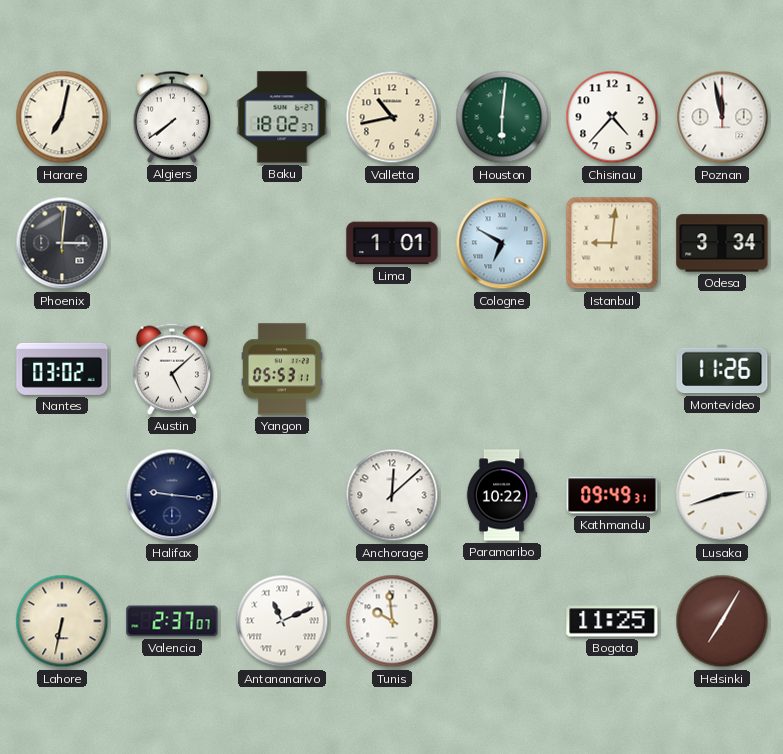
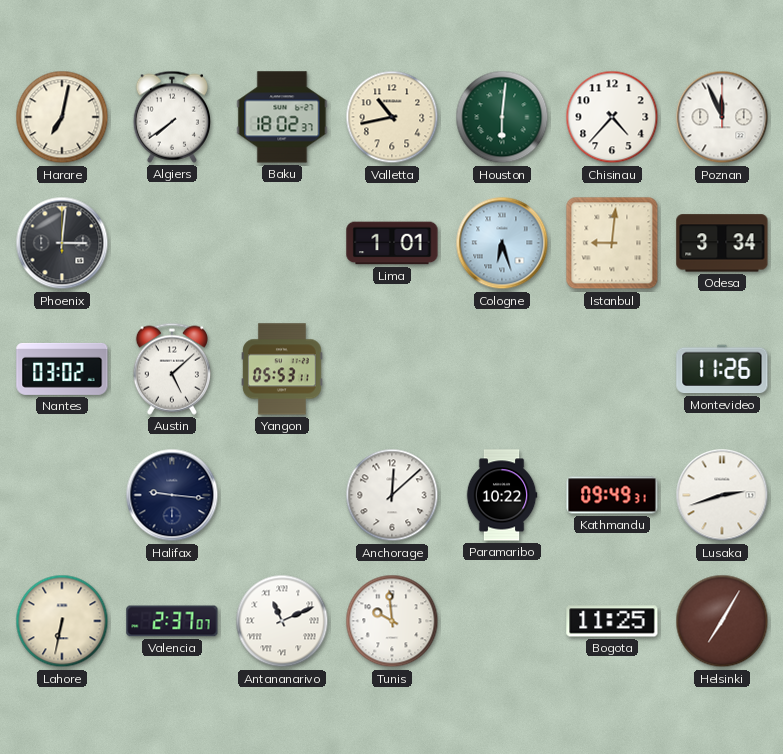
Poznan: 11:58 -> 11:56 (722, 117)
Cologne: 6:50 -> 6:27 (502, 243)
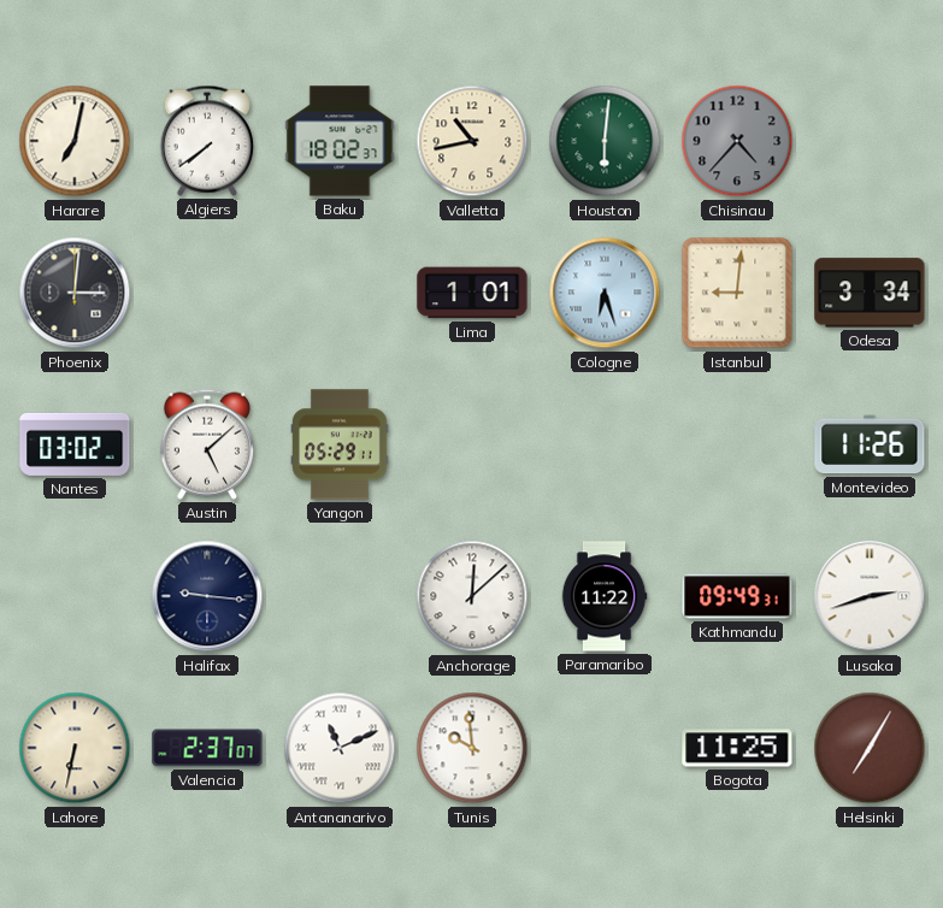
Chisinau dial: white -> grey (737, 141)
Poznan: 11:56 -> none (722, 117)
Yangon: 05:53 -> 05:29 (341, 444)
Paramaribo: 10:22 -> 11:22 (605, 596)
